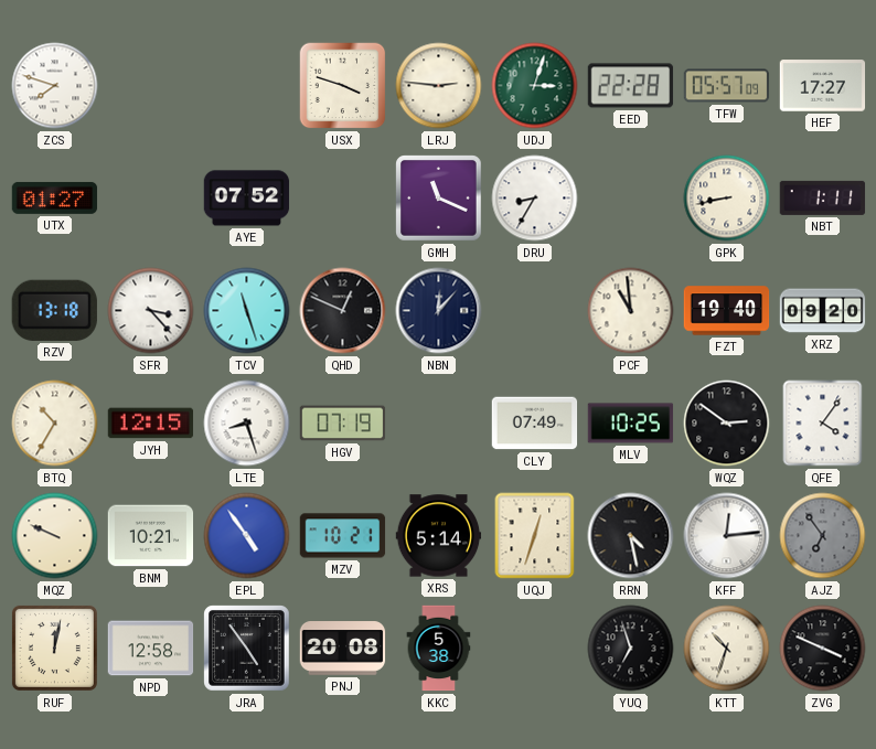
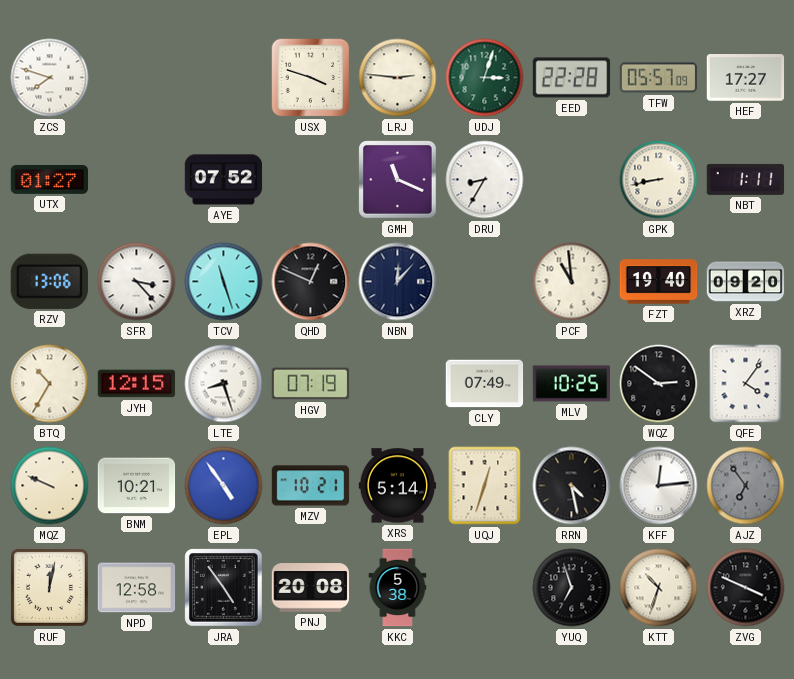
RZV: 13:18 -> 13:06 (49, 281)
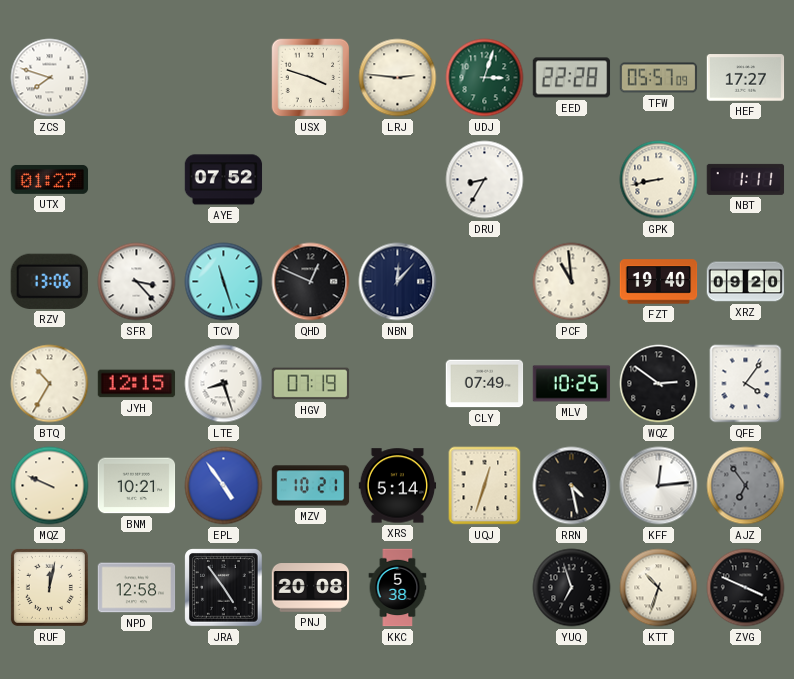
GMH: 11:19 -> none (398, 180)
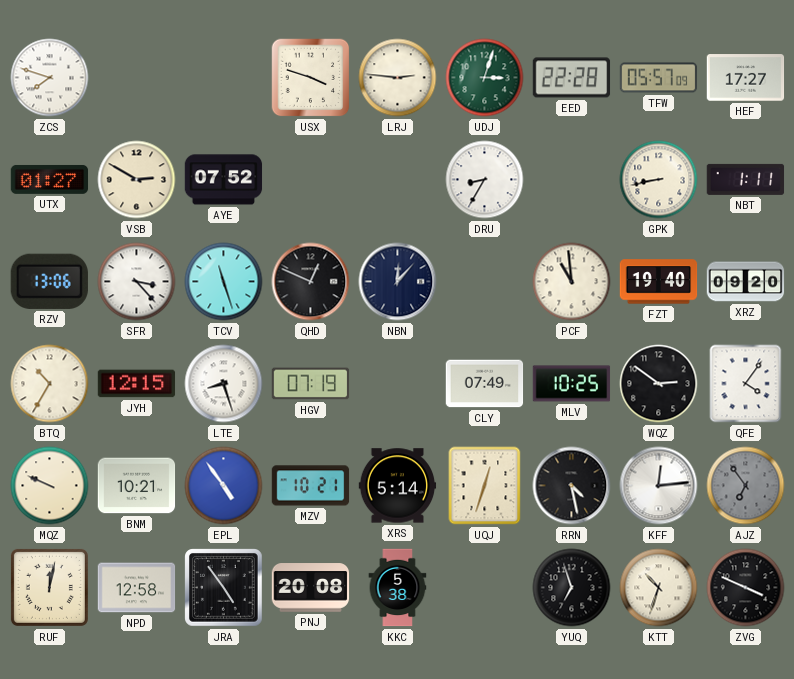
VSB: none -> 2:50 (137, 180)
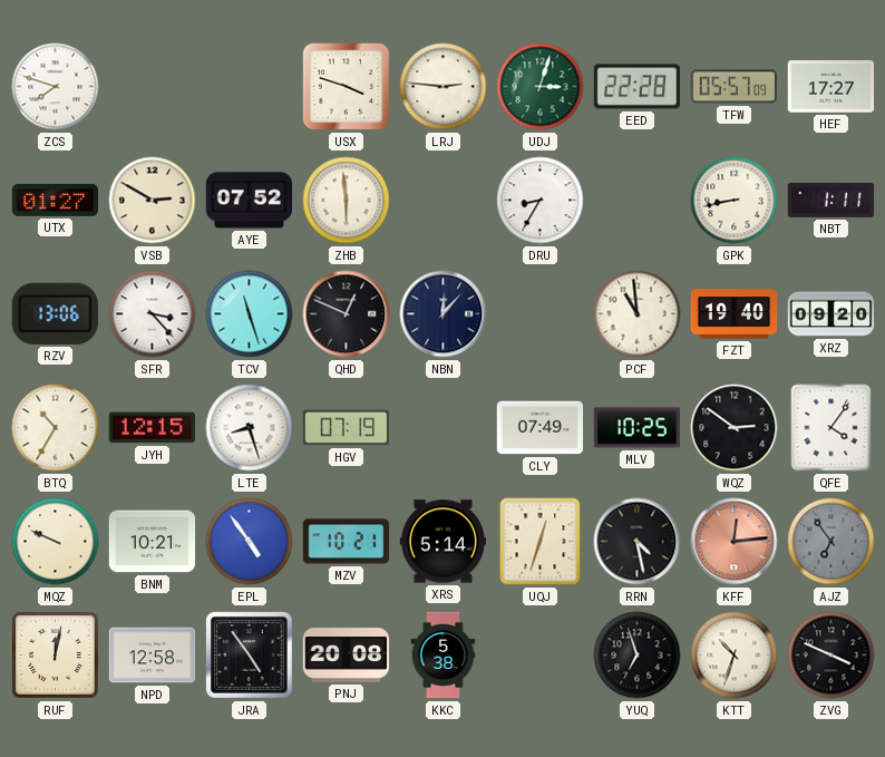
ZHB: none -> 5:59 (347, 201)
KFF dial: white -> salmon (735, 542)
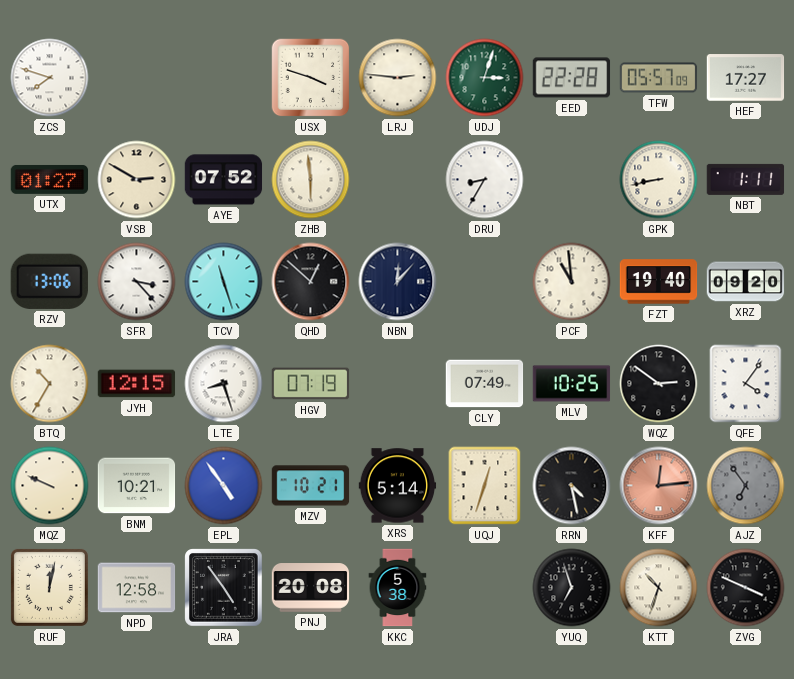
QHD: 12:49 -> 12:52 (311, 282)
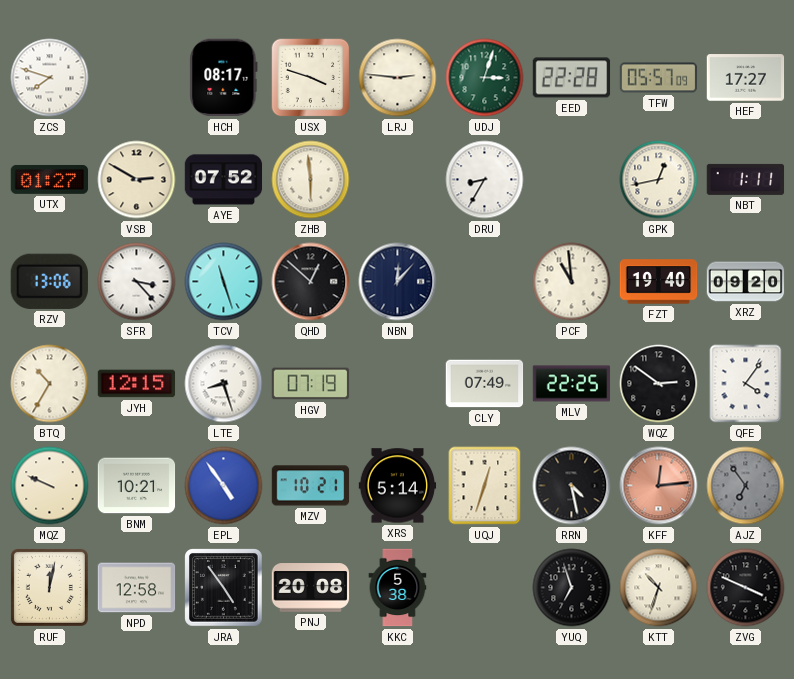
HCH: none -> 08:17 (224, 78)
GPK: 8:43 -> 12:43 (659, 180)
MLV: 10:25 -> 22:25 (572, 384)
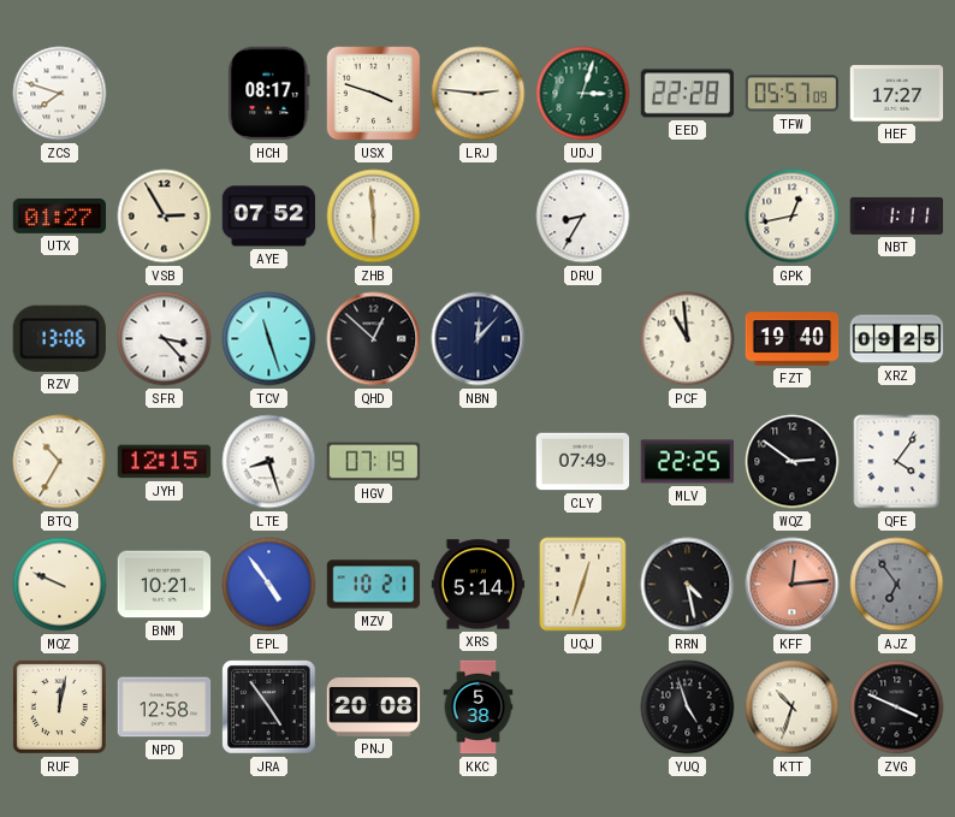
VSB: 2:50 -> 2:55 (165, 217)
XRZ: 09:20 -> 09:25 (897, 339)
YUQ: 6:57 -> 4:57 (688, 708)
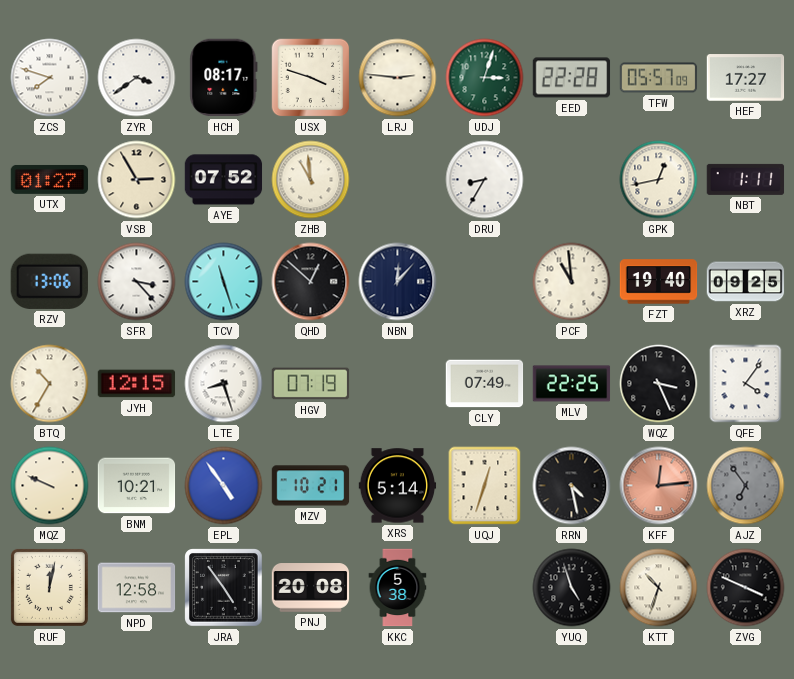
ZYR: none -> 3:39 (137, 78)
ZHB: 5:59 -> 10:59 (311, 180)
WQZ: 2:51 -> 3:26 (659, 384)
